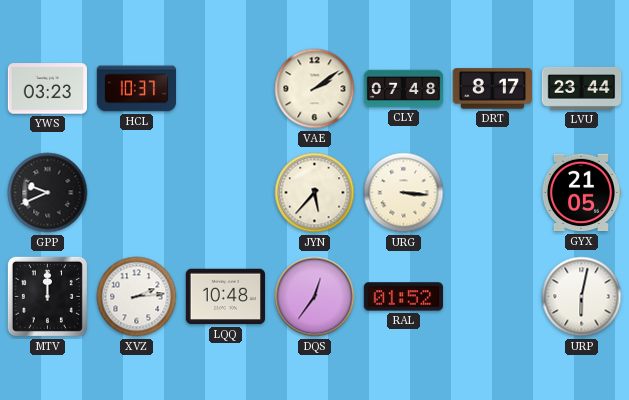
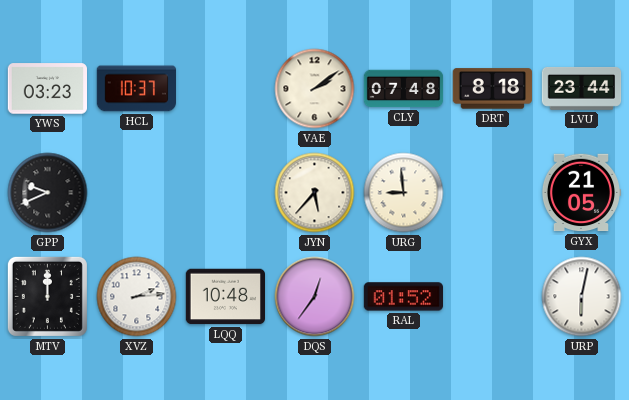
DRT: 8:17 -> 8:18 (492, 89)
URG: 3:16 -> 8:59 (404, 193)
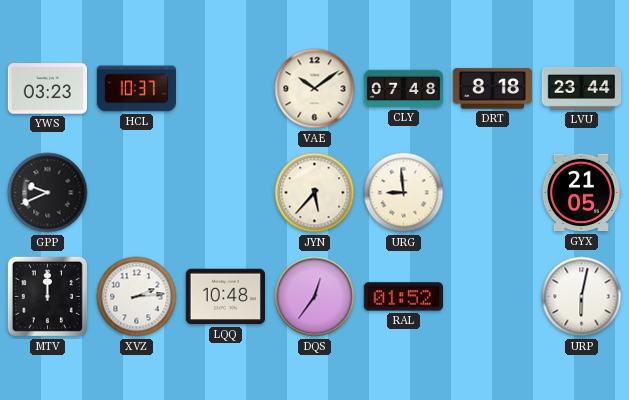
VAE: 2:09 -> 10:09 (315, 89)
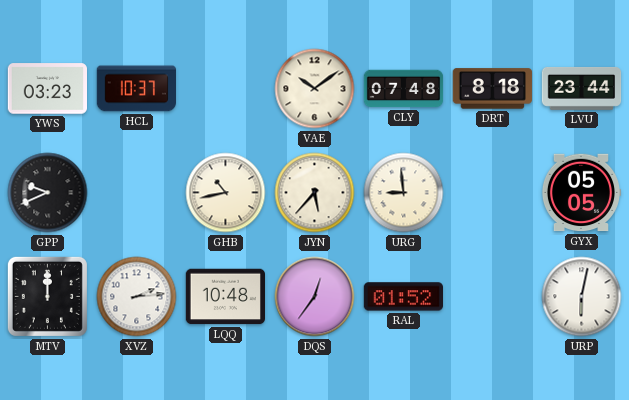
GHB: none -> 10:43 (226, 193)
GYX: 21:05 -> 05:05 (580, 193)
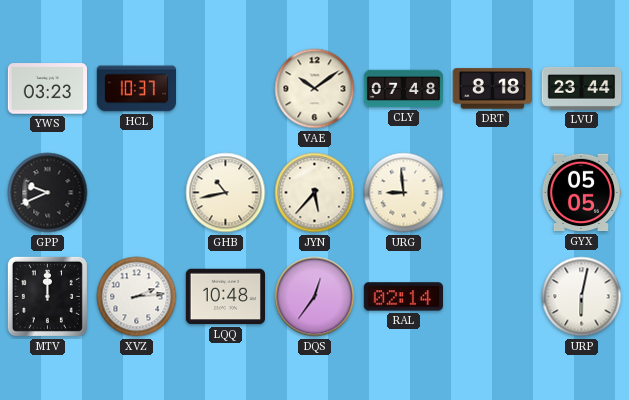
RAL: 01:52 -> 02:14 (403, 297)
